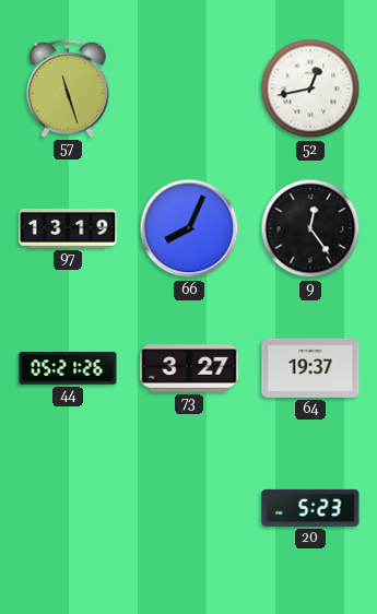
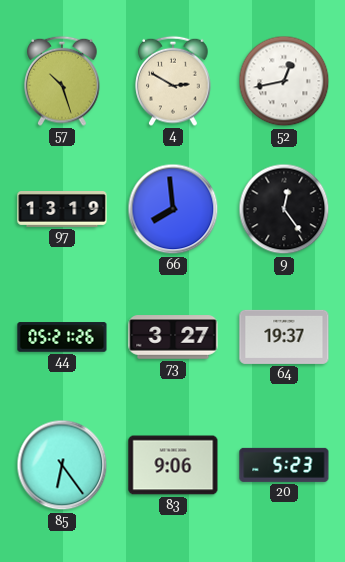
57: 11:27 -> 10:27 (62, 81)
4: none -> 2:50 (173, 81)
66: 8:04 -> 7:59 (173, 209)
85: none -> 6:24 (62, 465)
83: none -> 9:06 (173, 465)
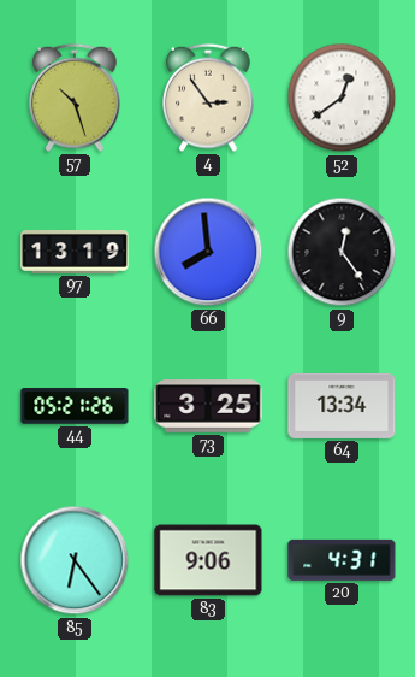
4: 2:50 -> 2:54 (208, 98)
52: 12:43 -> 12:39 (342, 98)
73: 3:27 -> 3:25 (208, 406)
64: 19:37 -> 13:34 (342, 406)
20: 5:23 -> 4:31 (342, 560)
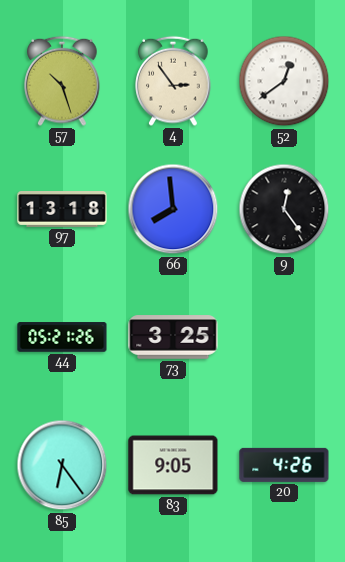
97: 13:19 -> 13:18 (62, 210)
64: 13:34 -> none (342, 406)
83: 9:06 -> 9:05 (173, 465)
20: 4:31 -> 4:26 (284, 465)
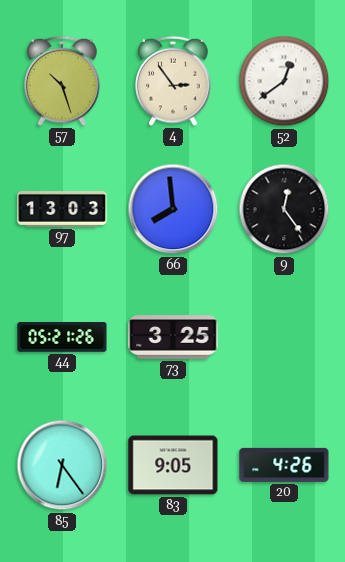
97: 13:18 -> 13:03 (62, 210)
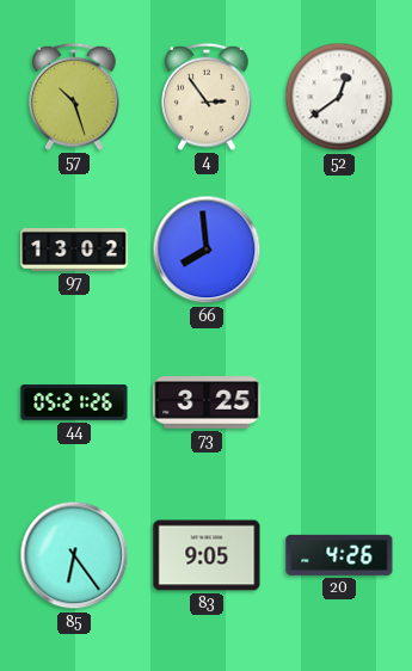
97: 13:03 -> 13:02 (74, 251)
9: 12:24 -> none (284, 209)
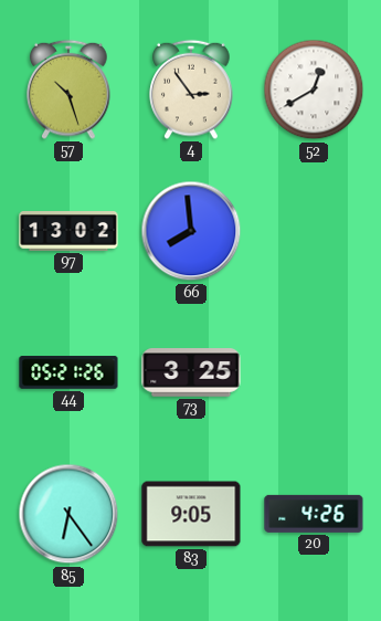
52: 12:39 -> 12:40 (314, 90)
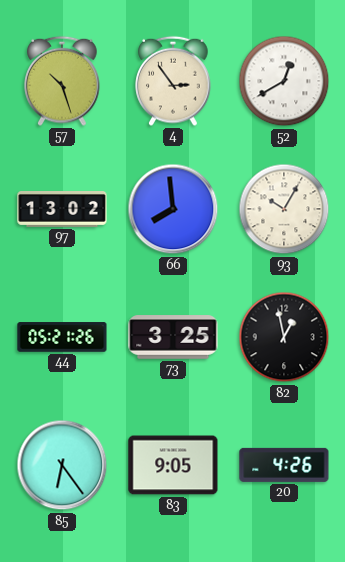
93: none -> 10:05 (284, 209)
82: none -> 12:58 (284, 337)
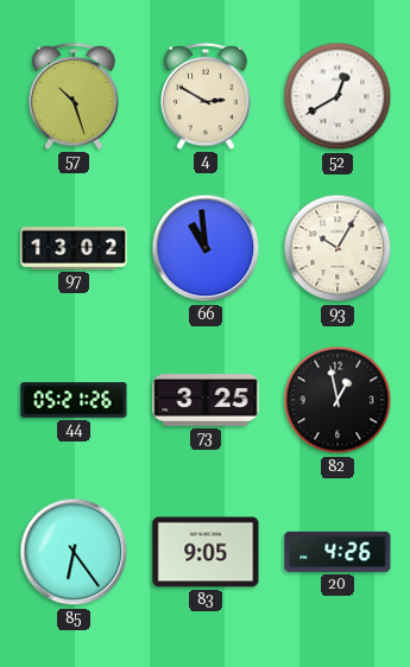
4: 2:54 -> 2:50 (206, 96)
66: 7:59 -> 10:59 (206, 248)
